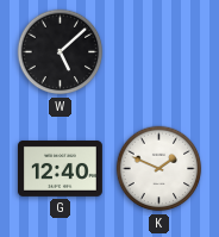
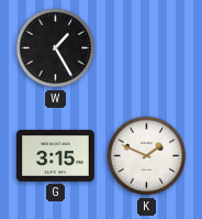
W: 5:08 -> 1:25 (56, 48)
G: 12:40 -> 3:15 (55, 155)
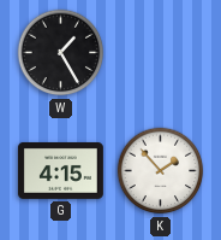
G: 3:15 -> 4:15 (60, 170)
K: 1:49 -> 1:53 (161, 171)
